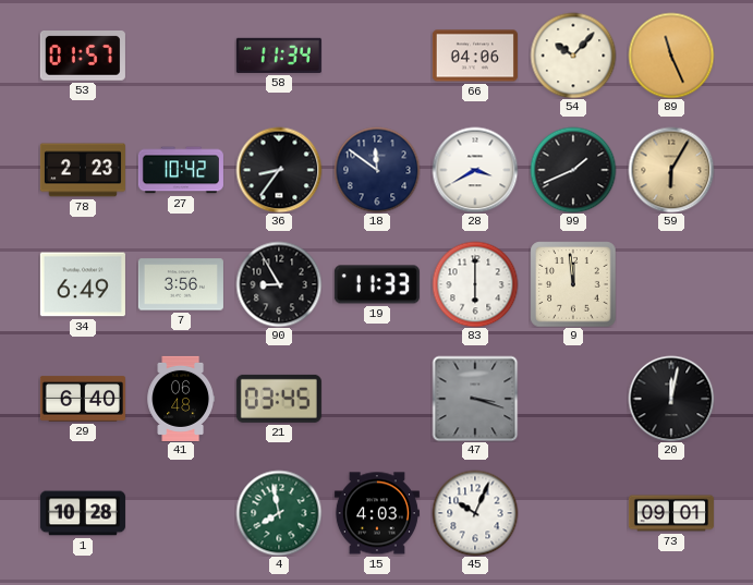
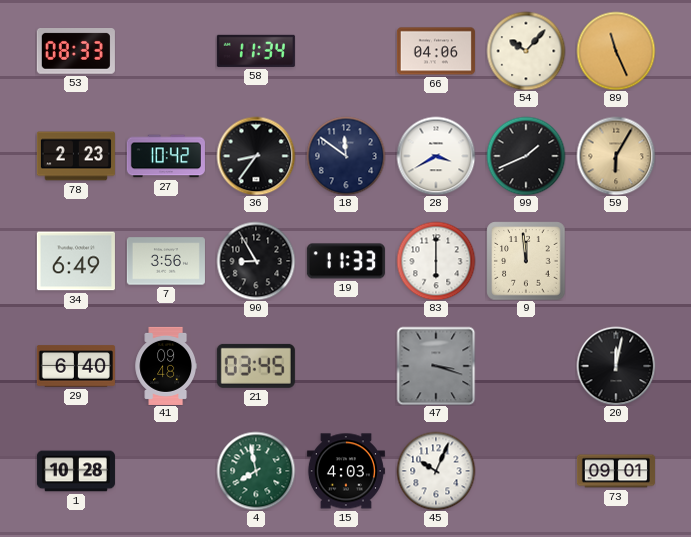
53: 01:57 -> 08:33 (76, 52)
41: 06:48 -> 09:48 (165, 366)
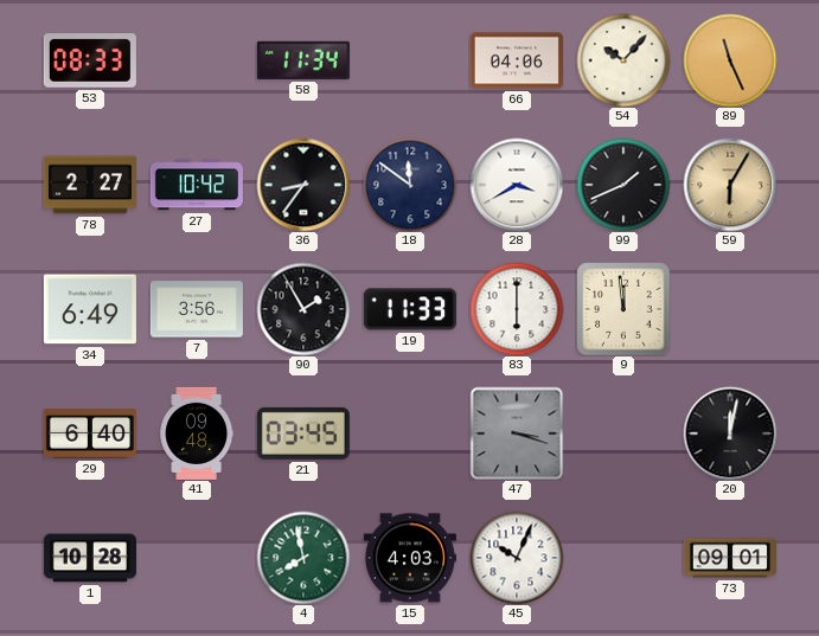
78: 2:23 -> 2:27 (90, 185)
90: 8:55 -> 1:55 (303, 309)
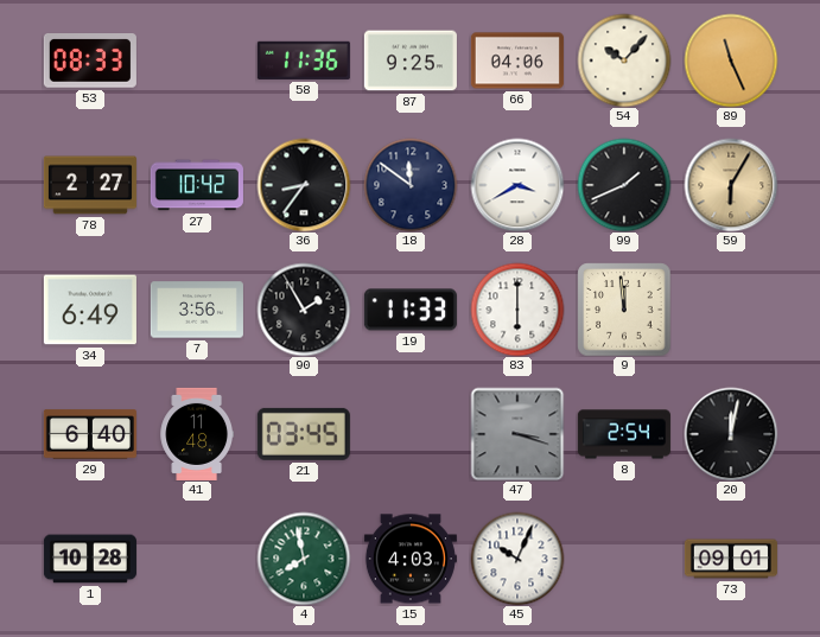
58: 11:34 -> 11:36 (304, 60)
87: none -> 9:25 (411, 60)
41: 09:48 -> 11:48 (196, 434)
8: none -> 2:54 (624, 434)
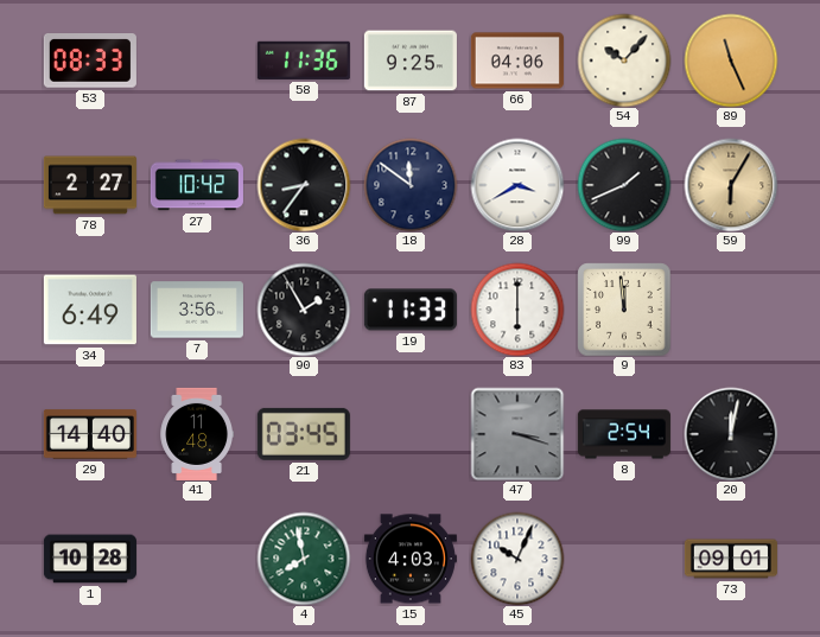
29: 6:40 -> 14:40 (90, 434)
